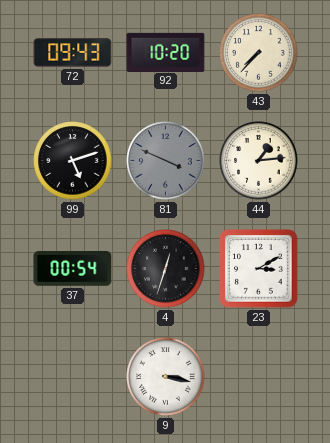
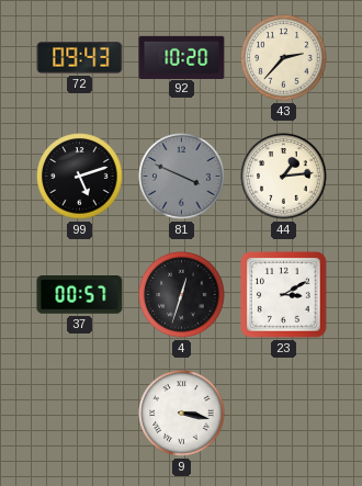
43: 7:37 -> 2:37 (284, 58)
37: 00:54 -> 00:57 (80, 295)
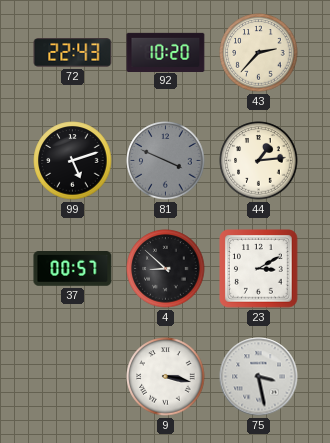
72: 09:43 -> 22:43 (73, 53)
4: 12:33 -> 8:52 (166, 269)
75: none -> 3:28 (259, 377)
